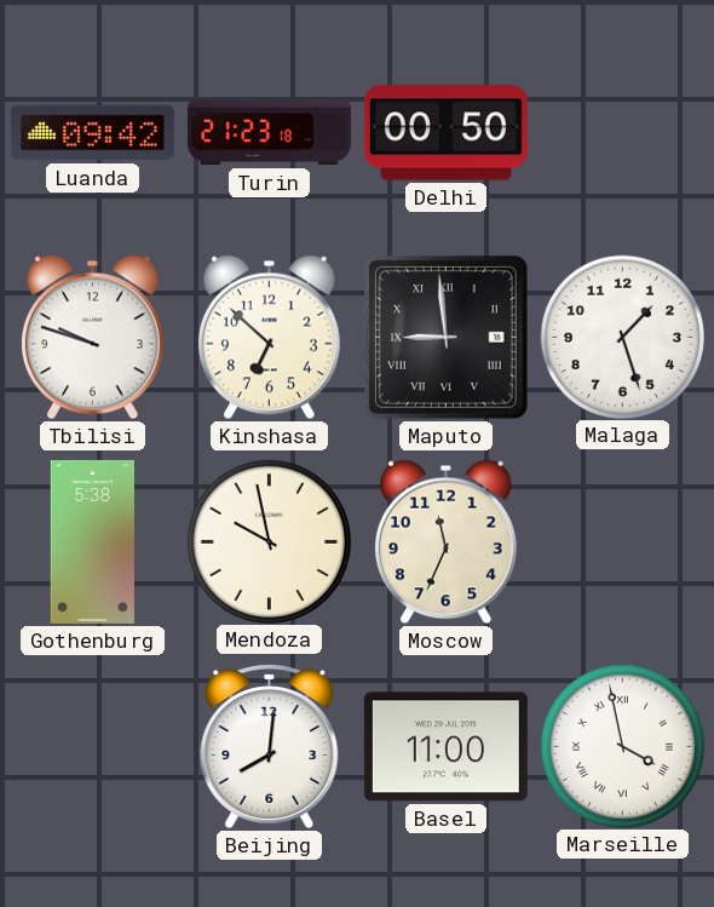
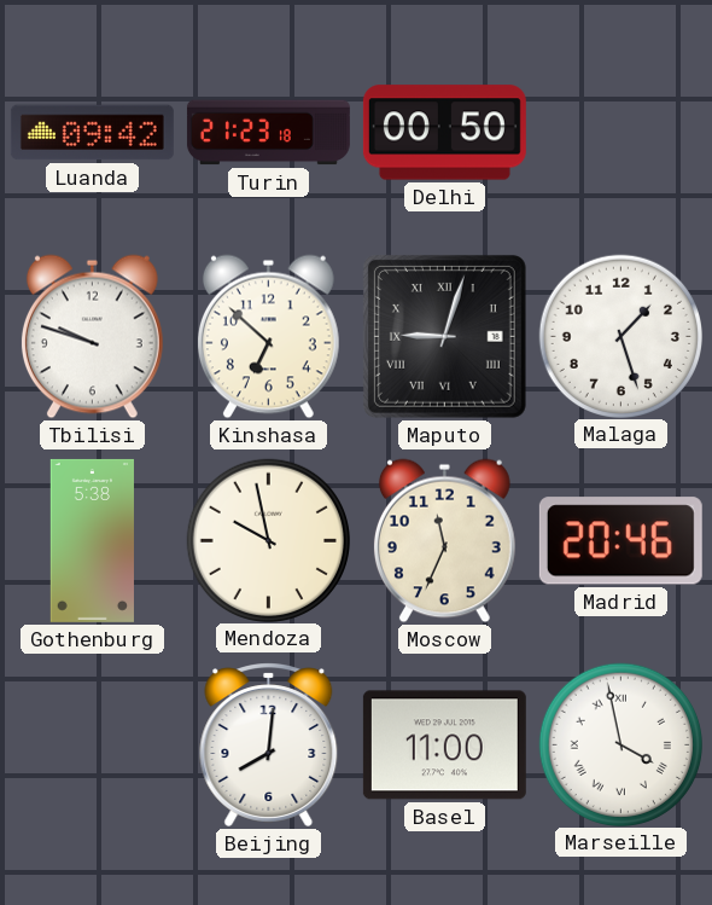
Maputo: 8:59 -> 9:03 (444, 336)
Madrid: none -> 20:46 (620, 541)
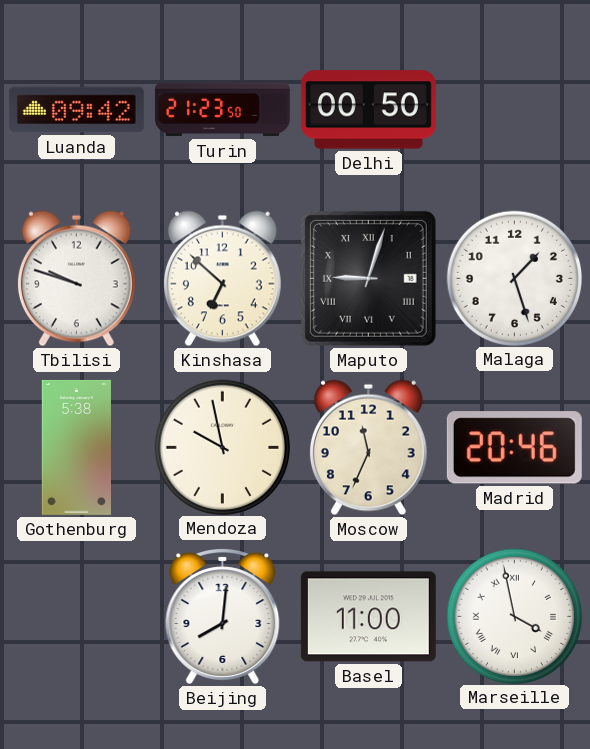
Turin: 21:23:18 -> 21:23:50 (222, 110)
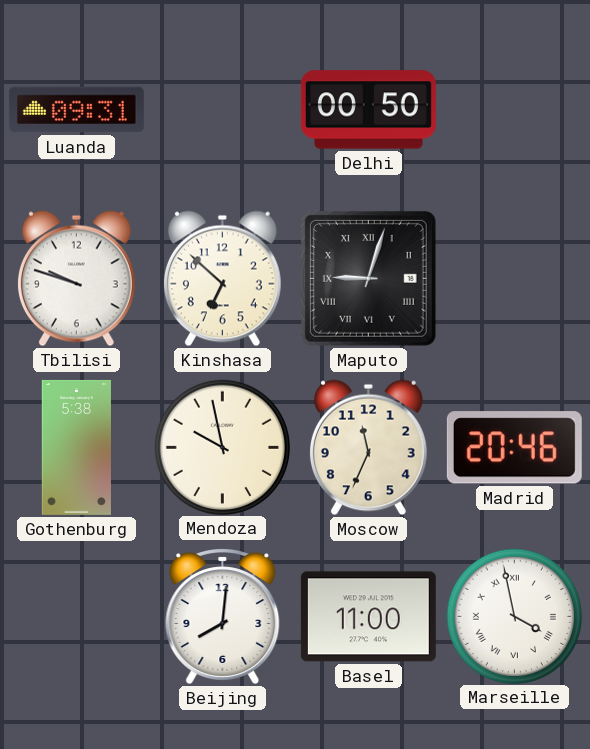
Luanda: 09:42 -> 09:31 (76, 110)
Turin: 21:23 -> none (222, 110)
Malaga: 1:27 -> none (514, 278)
